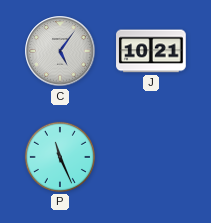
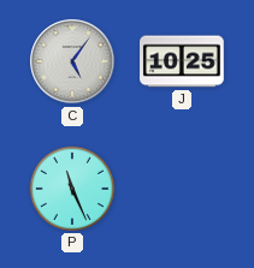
J: 10:21 -> 10:25 (182, 61)
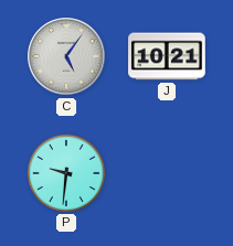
J: 10:25 -> 10:21 (167, 56)
P: 11:26 -> 9:31 (66, 173)
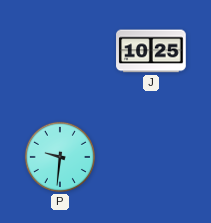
C: 5:06 -> none (66, 56)
J: 10:21 -> 10:25 (151, 51)
